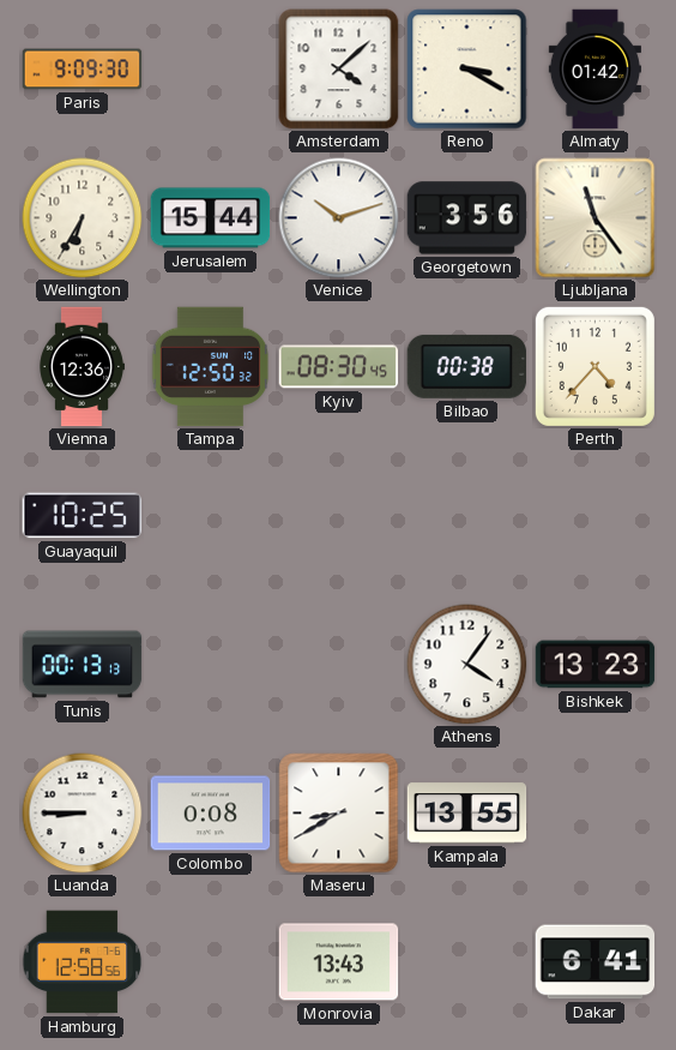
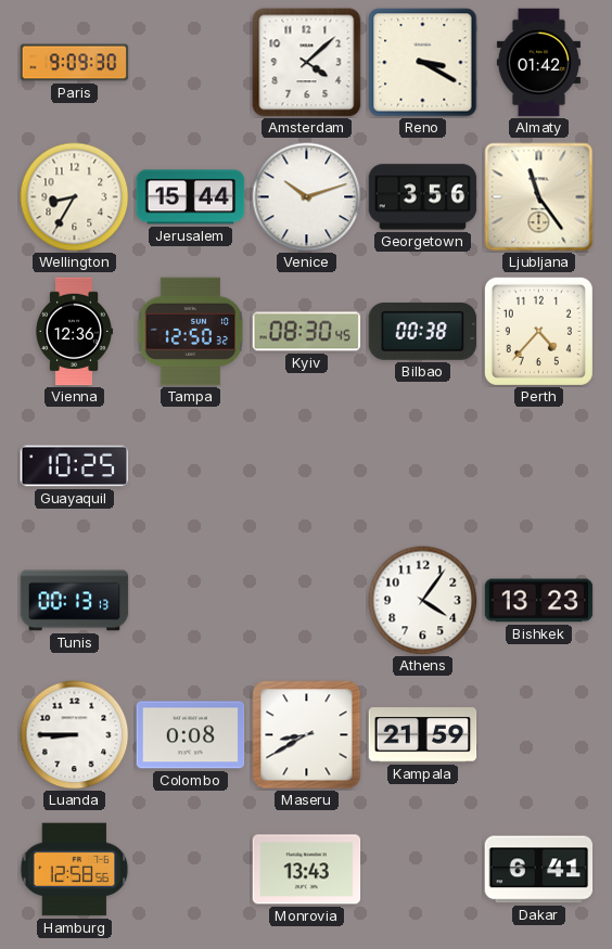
Wellington: 6:35 -> 8:35 (75, 197)
Kampala: 13:55 -> 21:59 (423, 735)
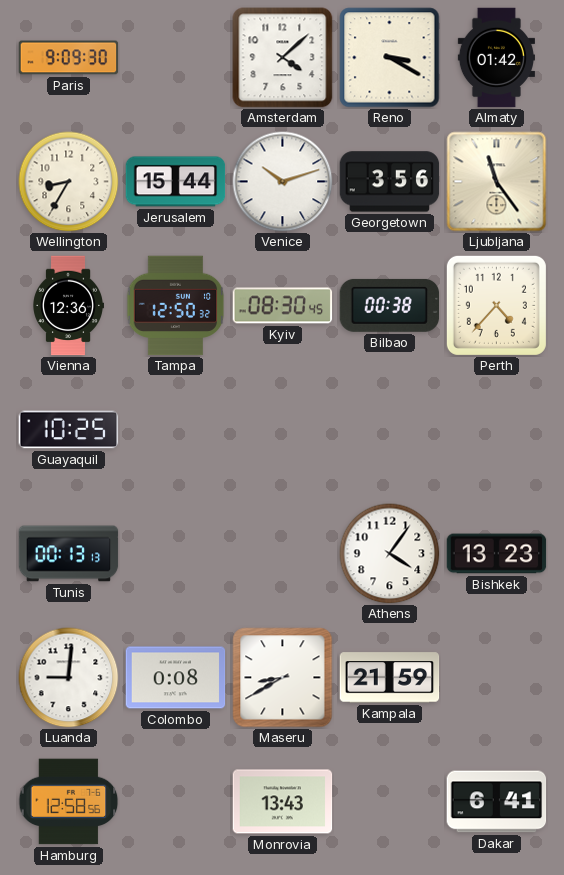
Luanda: 8:45 -> 9:01 (69, 678)
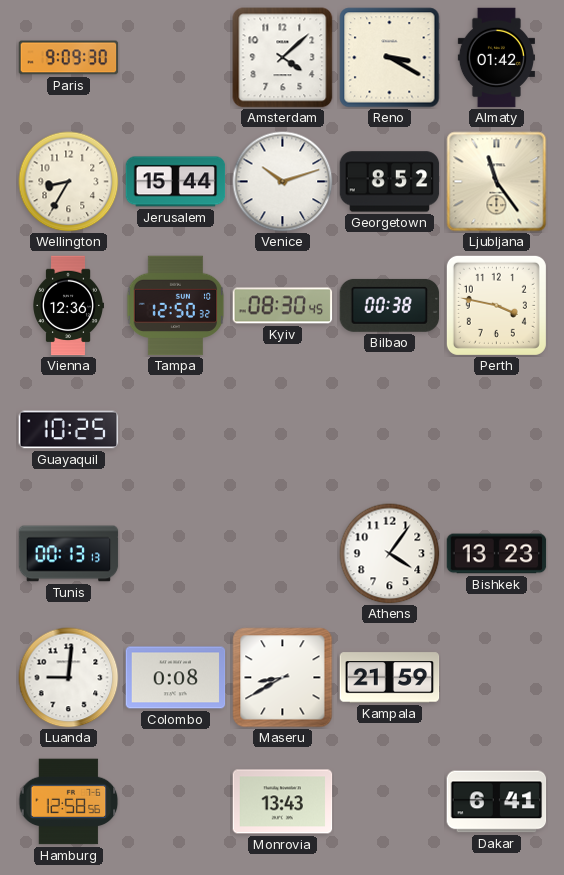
Georgetown: 3:56 -> 8:52 (390, 182)
Perth: 4:37 -> 3:47 (496, 305)
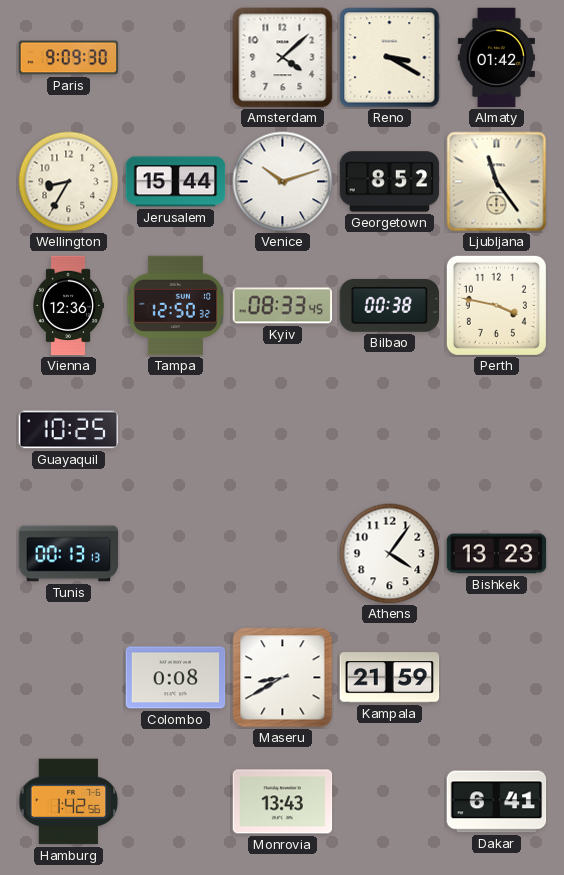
Kyiv: 08:30 -> 08:33 (283, 306)
Luanda: 9:01 -> none (69, 678)
Hamburg: 12:58 -> 1:42 (69, 802)
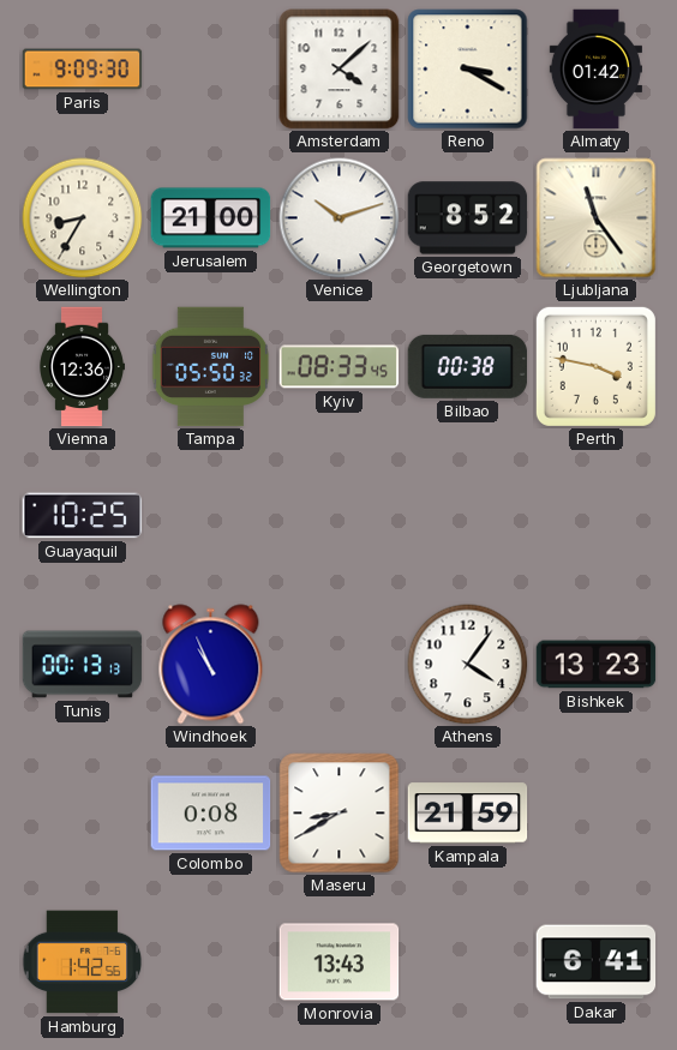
Jerusalem: 15:44 -> 21:00 (211, 218)
Tampa: 12:50 -> 05:50 (211, 367)
Windhoek: none -> 10:56 (211, 665)
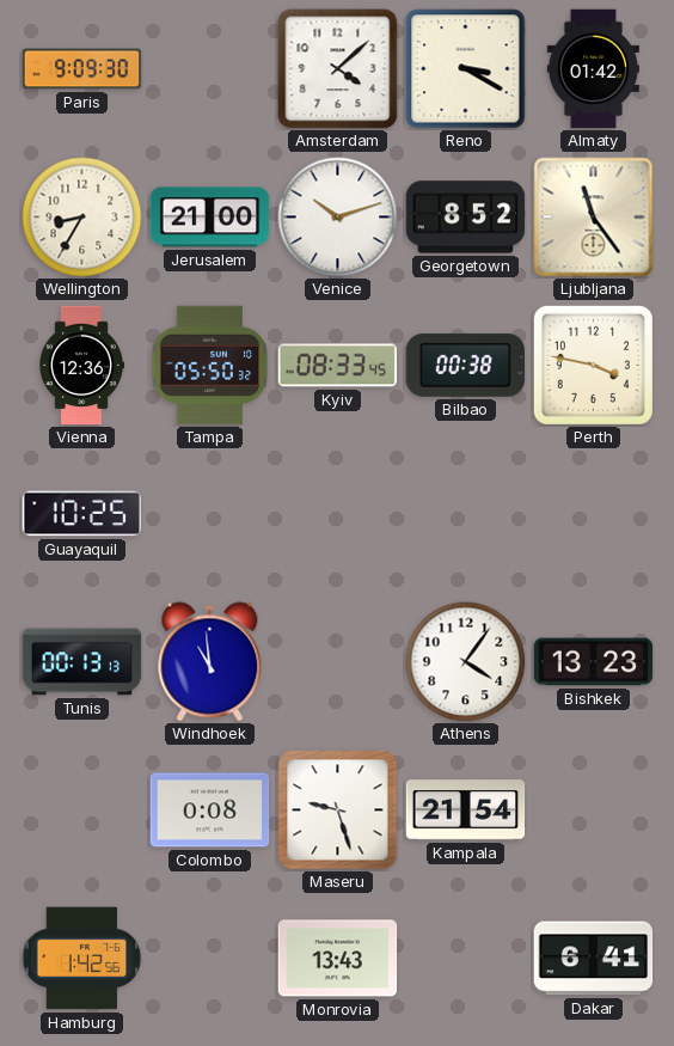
Windhoek: 10:56 -> 10:59 (210, 662)
Maseru: 8:40 -> 9:27 (338, 811)
Kampala: 21:59 -> 21:54 (466, 811)
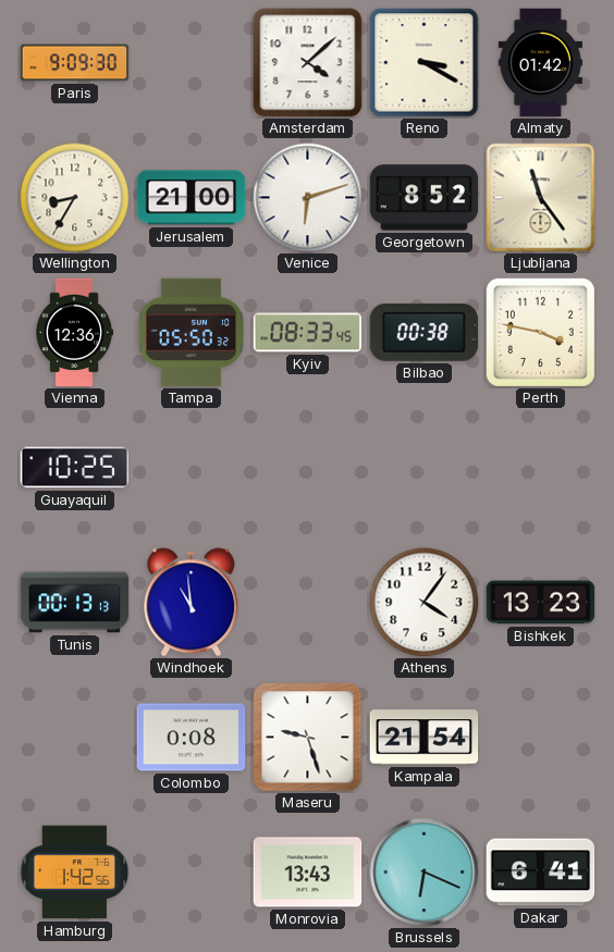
Venice: 10:12 -> 6:12 (308, 198)
Brussels: none -> 6:19 (425, 873)
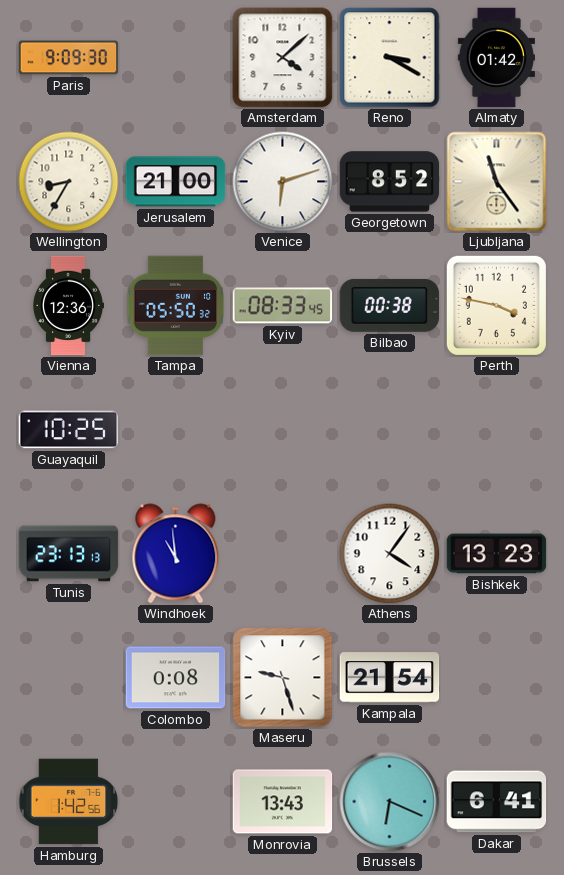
Tunis: 00:13 -> 23:13 (69, 554)
